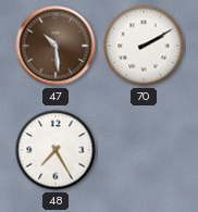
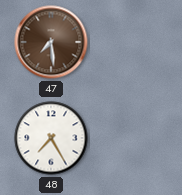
47: 10:29 -> 7:29 (51, 42)
70: 2:10 -> none (144, 46)
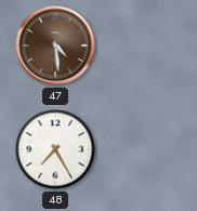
47: 7:29 -> 4:29 (55, 45)
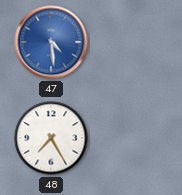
47 dial: brown -> blue (51, 42)
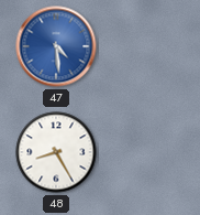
48: 7:25 -> 8:25 (56, 152)
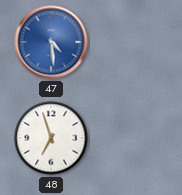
48: 8:25 -> 6:57 (51, 138)
